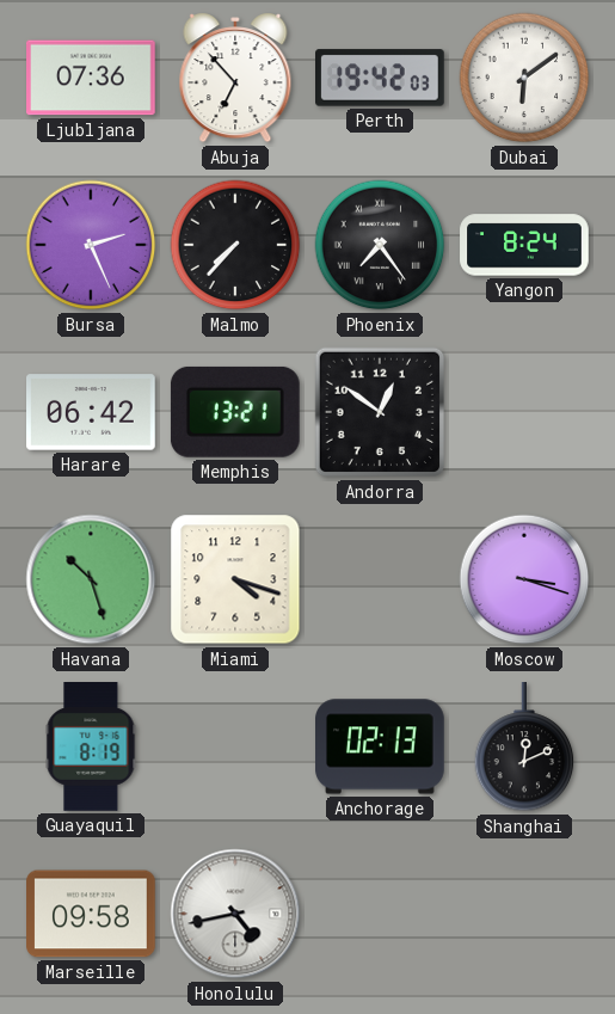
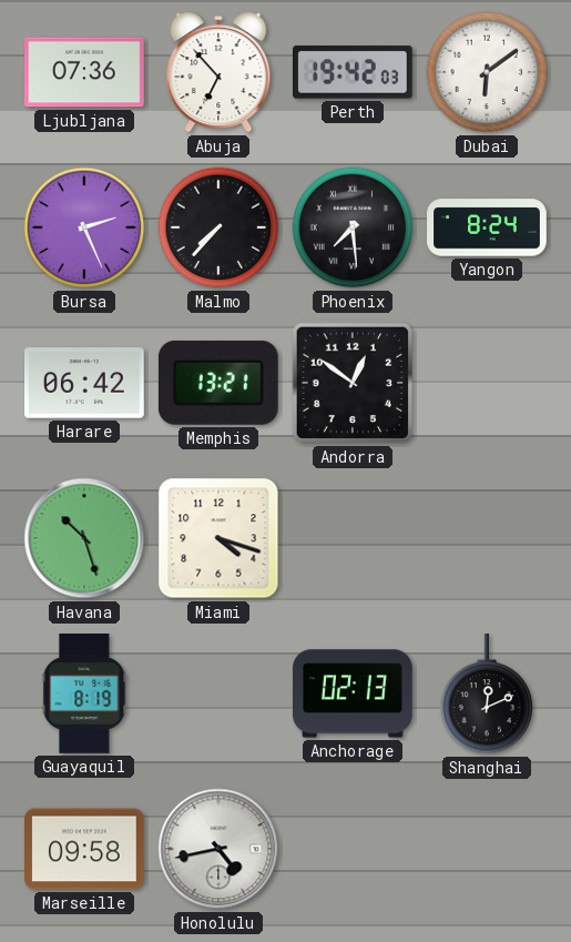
Phoenix: 7:24 -> 7:29 (353, 227)
Moscow: 3:18 -> none (524, 579)
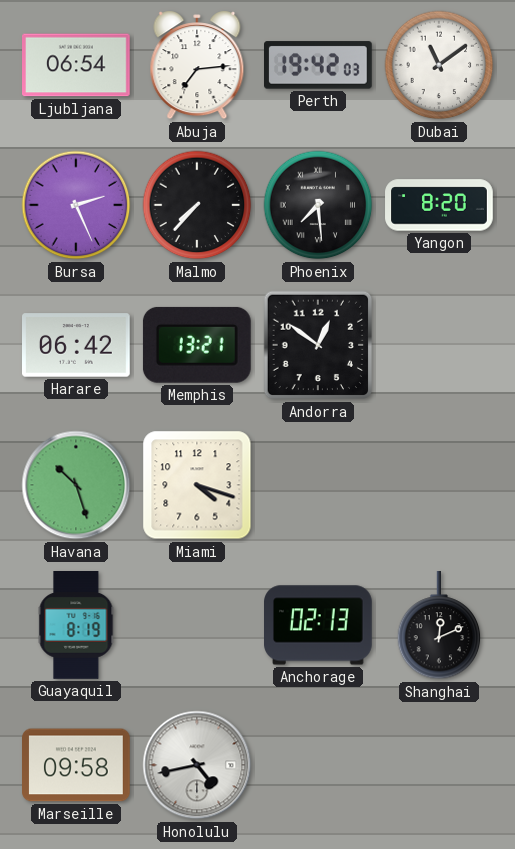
Ljubljana: 07:36 -> 06:54 (77, 65)
Abuja: 6:53 -> 7:14 (197, 65)
Dubai: 6:09 -> 11:09 (439, 65)
Yangon: 8:24 -> 8:20 (439, 205)
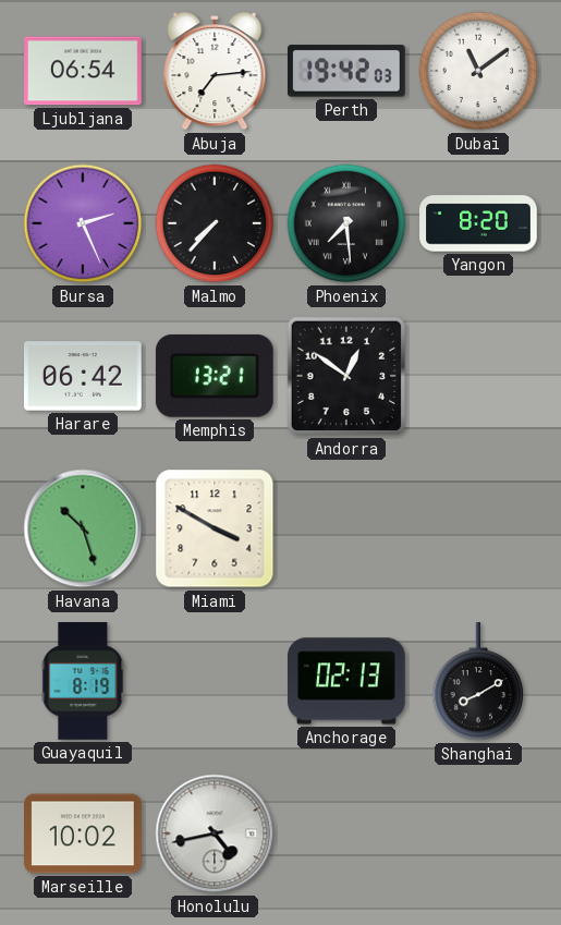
Miami: 4:18 -> 3:50 (215, 528)
Shanghai: 12:11 -> 8:10 (478, 682)
Marseille: 09:58 -> 10:02 (84, 833)
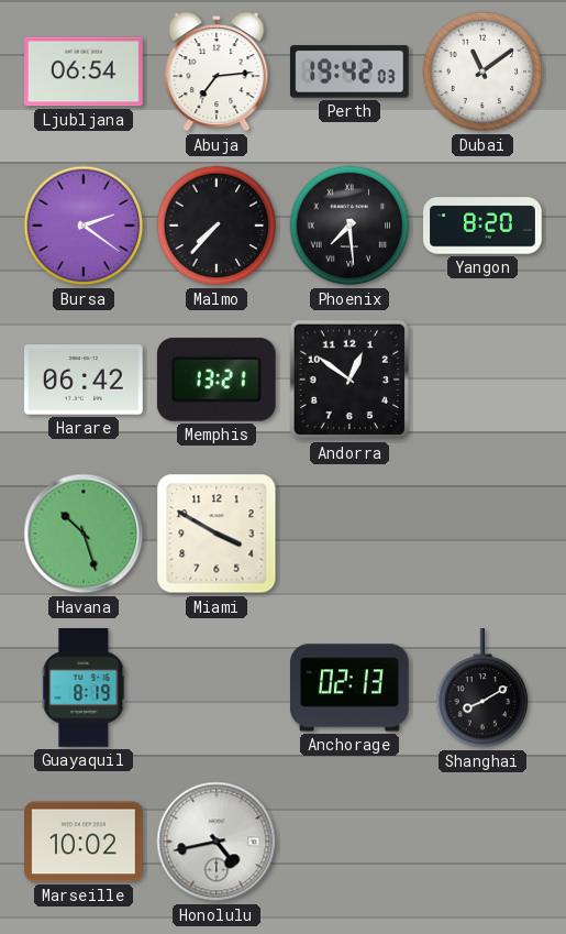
Bursa: 2:26 -> 2:21 (84, 226)
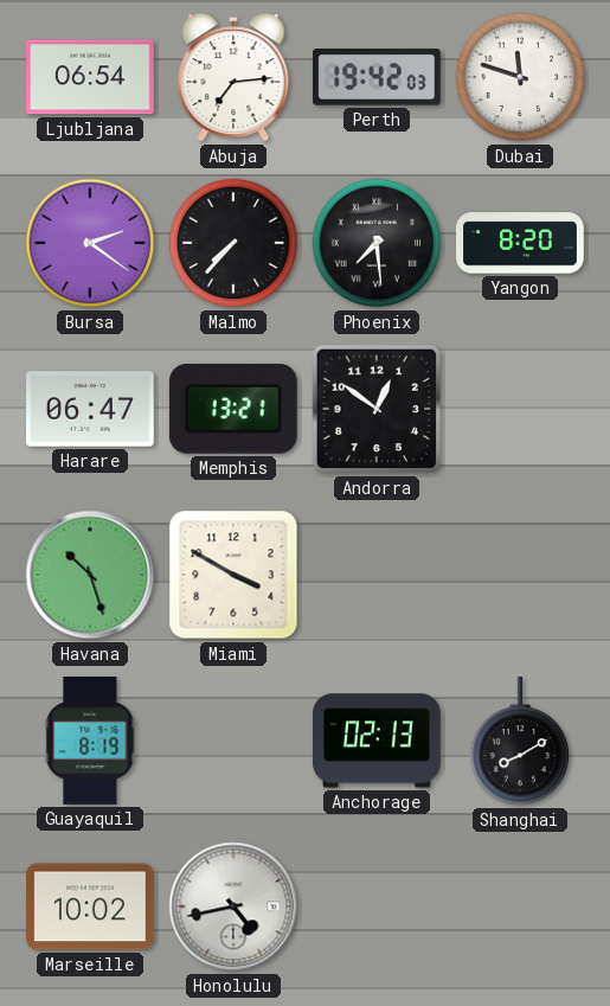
Dubai: 11:09 -> 11:48 (520, 77)
Harare: 06:42 -> 06:47 (91, 409)
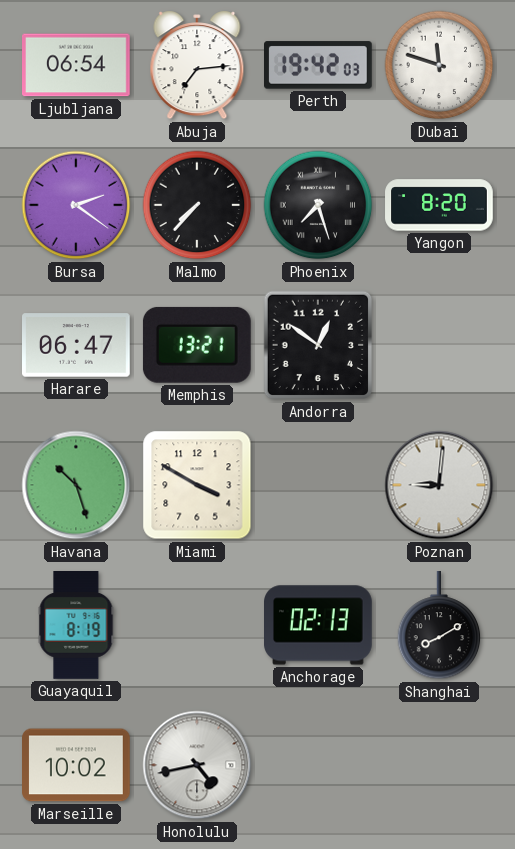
Phoenix: 7:29 -> 7:27 (318, 205)
Poznan: none -> 9:01 (439, 485)
